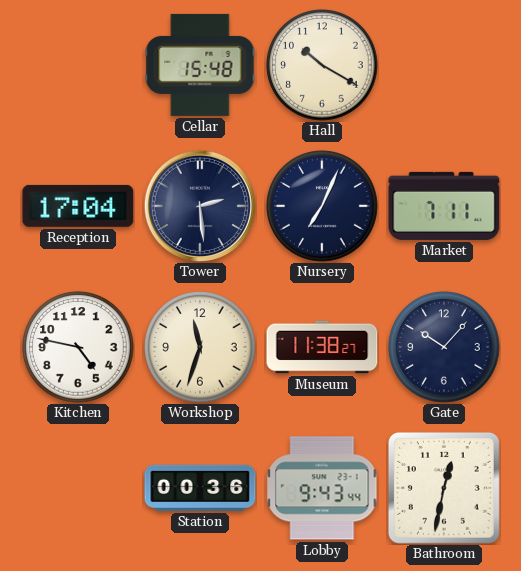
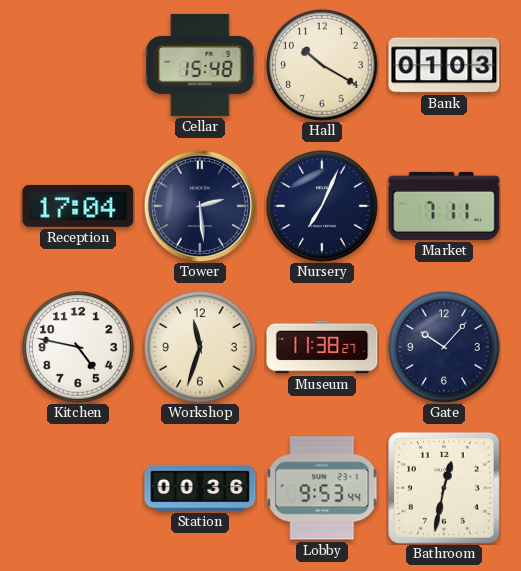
Bank: none -> 01:03 (444, 65)
Lobby: 9:43 -> 9:53 (322, 488)
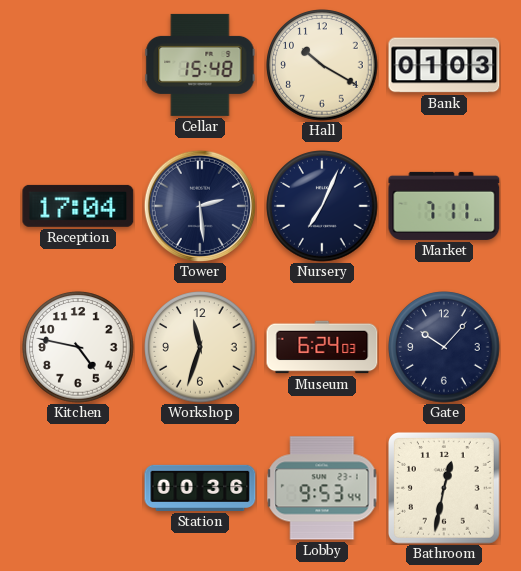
Museum: 11:38 -> 6:24 (322, 347)
